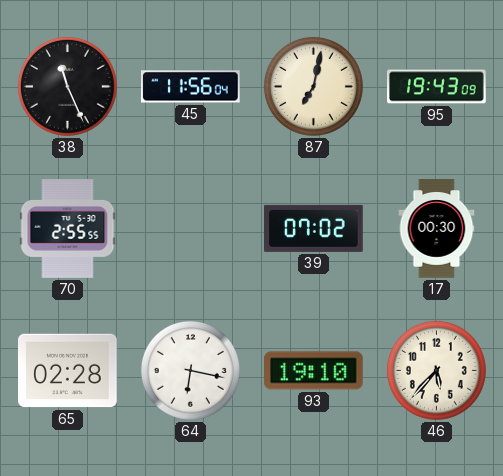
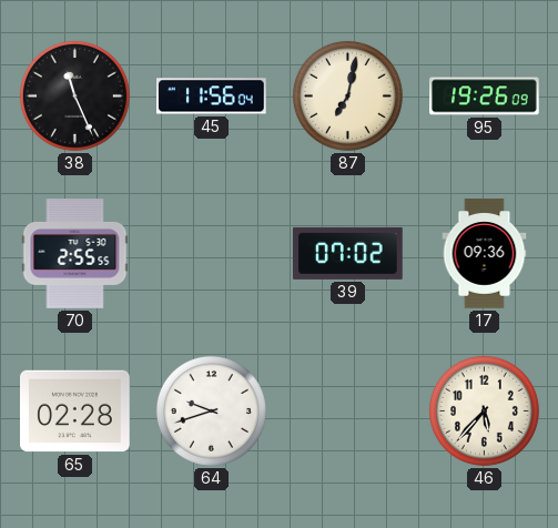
95: 19:43 -> 19:26 (485, 97)
17: 00:30 -> 09:36 (485, 254)
64: 6:17 -> 9:42 (211, 410)
93: 19:10 -> none (314, 371)
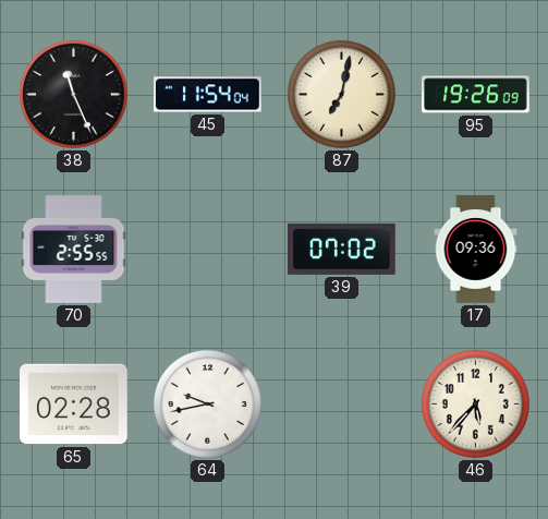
45: 11:56 -> 11:54 (208, 95)
64: 9:42 -> 9:43 (207, 403)
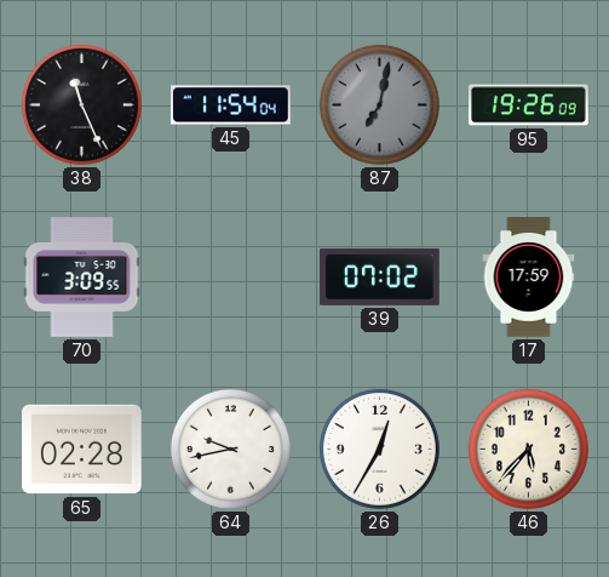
87 dial: cream -> grey (379, 104)
70: 2:55 -> 3:09 (82, 278)
17: 09:36 -> 17:59 (529, 278)
26: none -> 12:35 (379, 449)
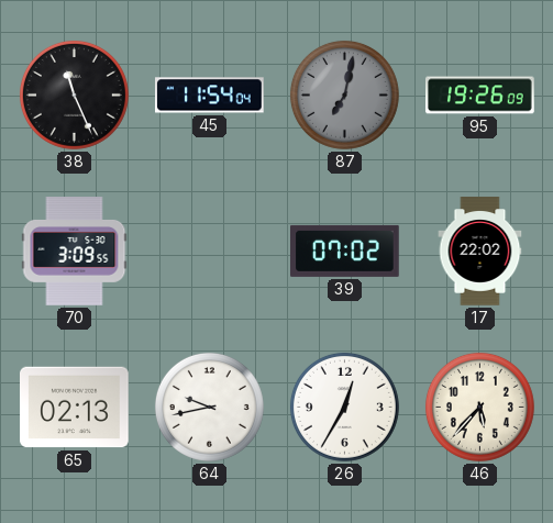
17: 17:59 -> 22:02 (480, 252)
65: 02:28 -> 02:13 (75, 408)
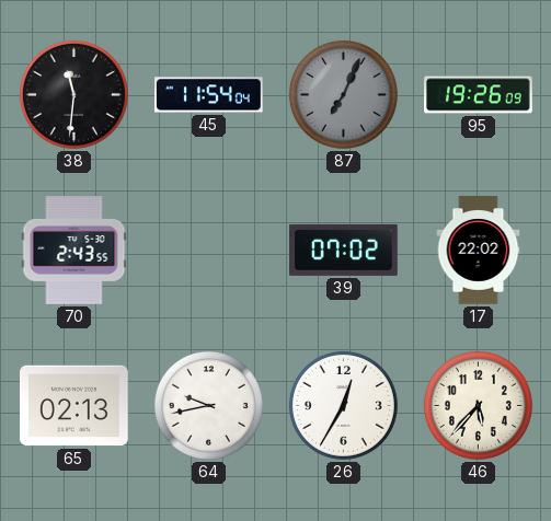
38: 11:26 -> 11:31 (73, 94)
87: 7:02 -> 7:04 (343, 94)
70: 3:09 -> 2:43 (74, 251)
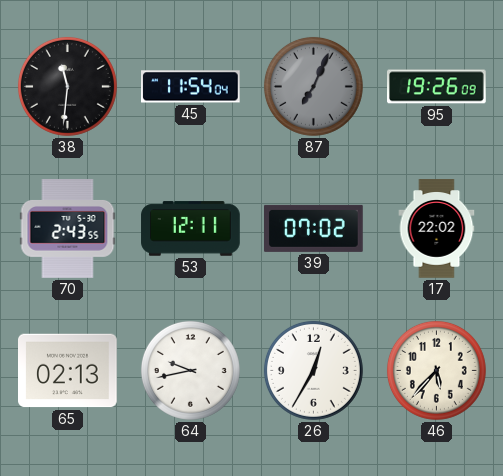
53: none -> 12:11 (191, 229)
